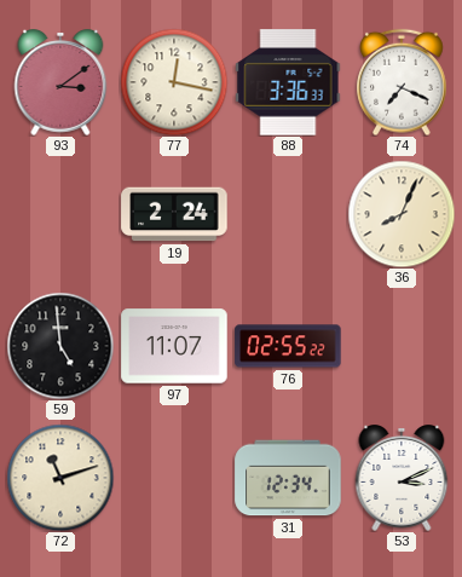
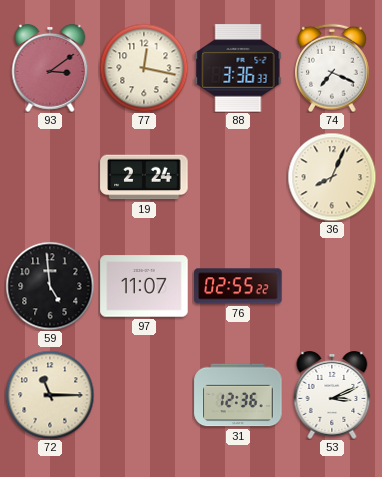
72: 11:12 -> 11:15 (50, 395)
31: 12:34 -> 12:36 (238, 395)
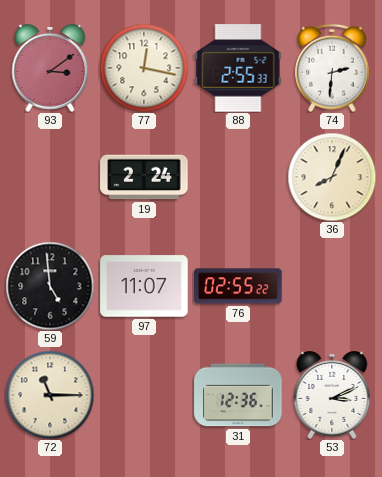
88: 3:36 -> 2:55 (238, 68)
74: 7:19 -> 2:31 (332, 68)
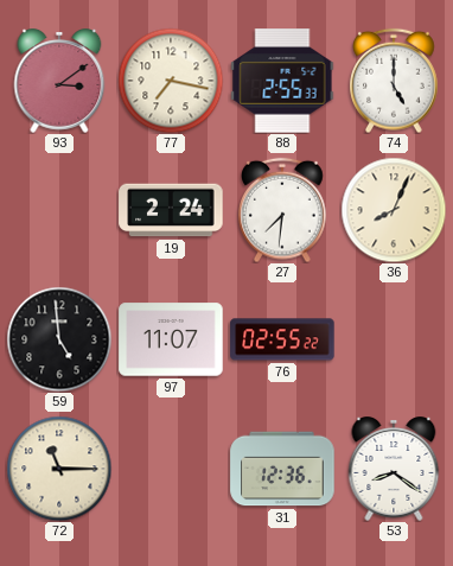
77: 12:17 -> 7:17 (171, 81)
74: 2:31 -> 5:00 (394, 81)
27: none -> 7:31 (282, 210)
53: 3:11 -> 8:21 (394, 470)
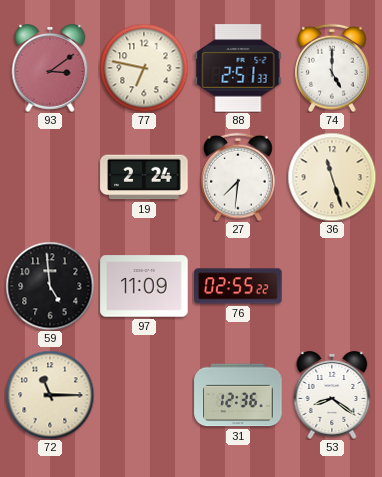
77: 7:17 -> 6:47 (144, 68)
88: 2:55 -> 2:51 (238, 68)
36: 8:04 -> 11:27 (332, 177)
97: 11:07 -> 11:09 (144, 286)
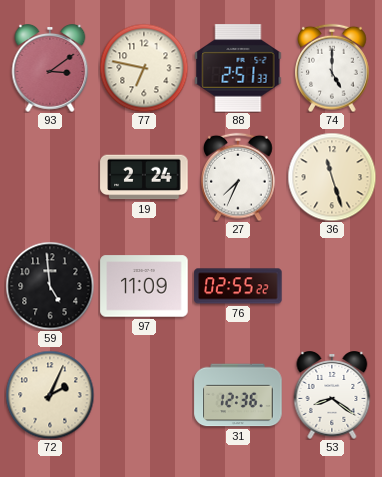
27: 7:31 -> 7:34 (238, 177)
72: 11:15 -> 2:04 (50, 395)
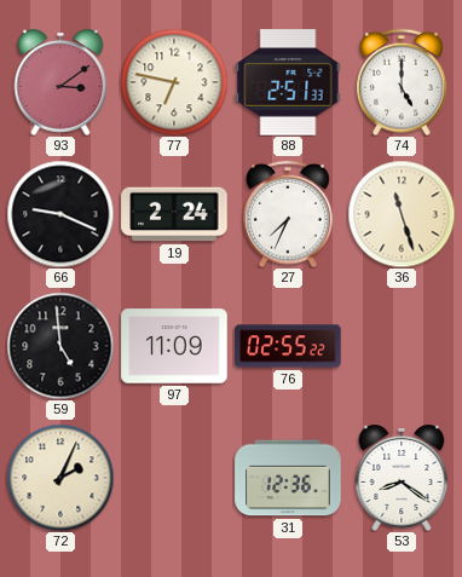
66: none -> 9:19 (60, 214)
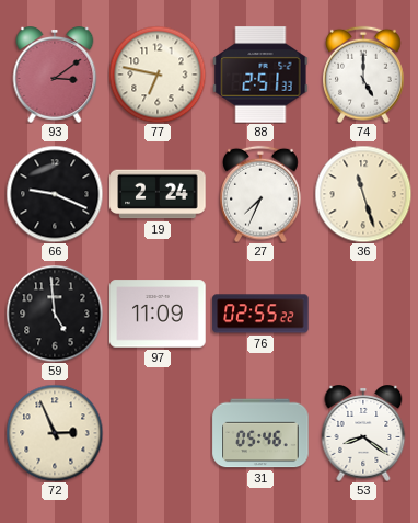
72: 2:04 -> 2:56 (55, 433)
31: 12:36 -> 05:46 (260, 433)
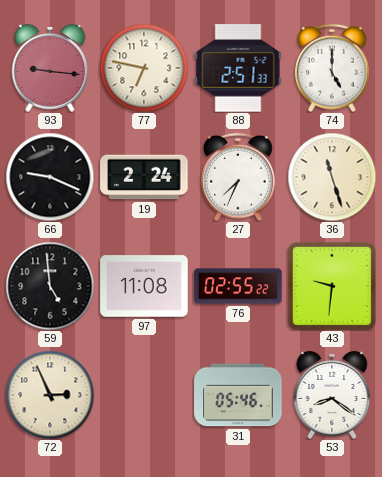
93: 3:09 -> 9:16 (50, 69)
97: 11:09 -> 11:08 (144, 286)
43: none -> 9:31 (332, 286)
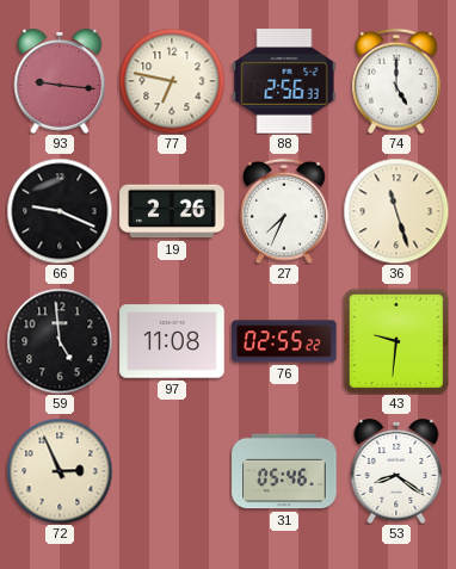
88: 2:51 -> 2:56 (284, 81)
19: 2:24 -> 2:26 (172, 211)
